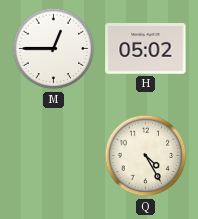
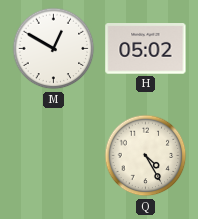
M: 12:45 -> 12:50 (54, 49)
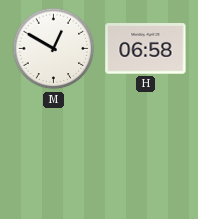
H: 05:02 -> 06:58 (146, 49)
Q: 4:25 -> none (146, 156)
